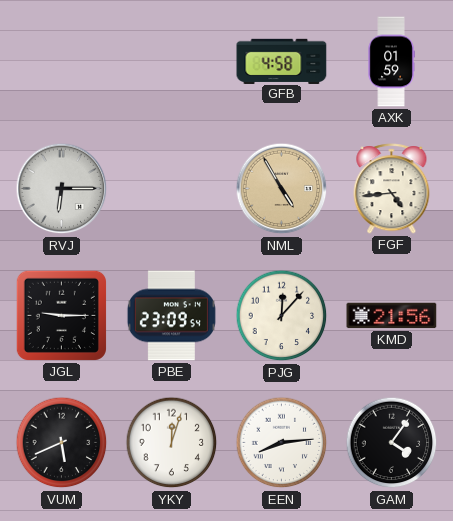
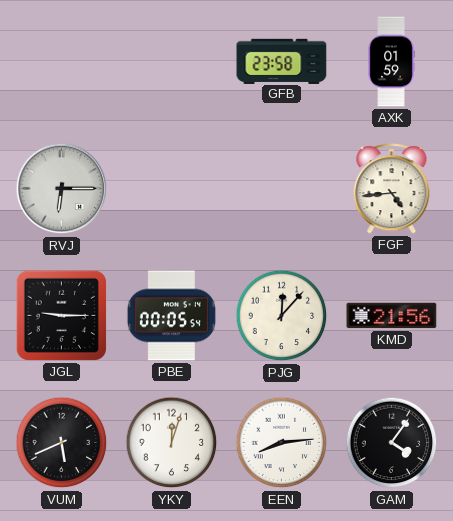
GFB: 4:58 -> 23:58 (282, 61)
NML: 4:55 -> none (282, 189)
PBE: 23:09 -> 00:05 (171, 316)
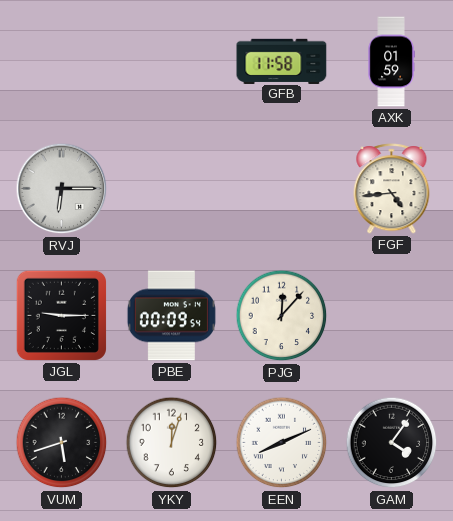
GFB: 23:58 -> 11:58 (282, 61)
PBE: 00:05 -> 00:09 (171, 316)
KMD: 21:56 -> none (392, 316)
VUM: 5:41 -> 5:42 (62, 443)
EEN: 8:14 -> 8:11 (282, 443)
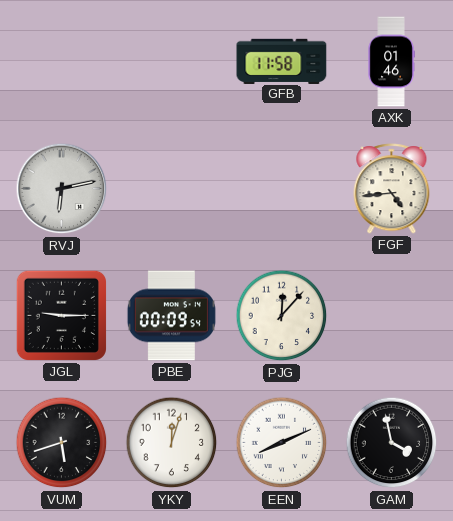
AXK: 01:59 -> 01:46 (391, 62)
RVJ: 6:15 -> 6:13 (62, 189)
GAM: 4:06 -> 3:58 (392, 443)
